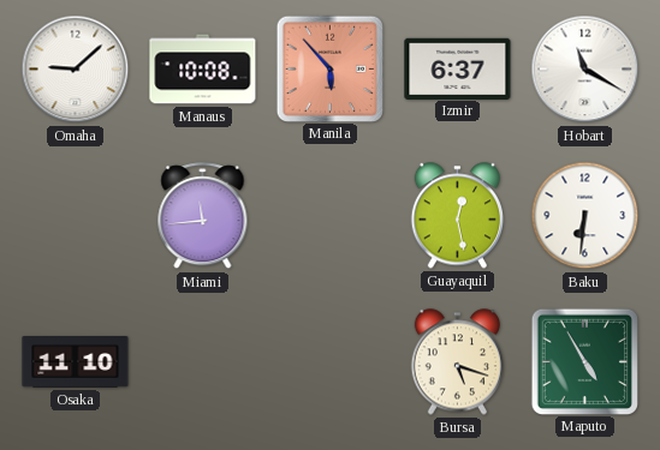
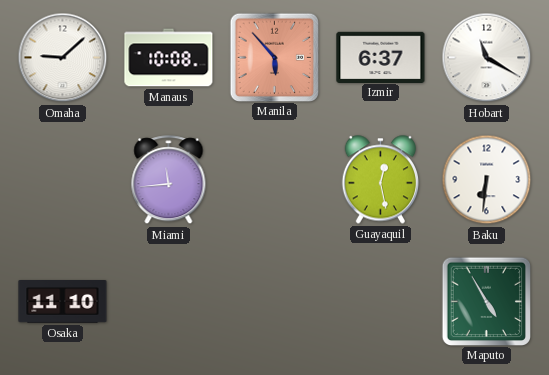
Bursa: 5:18 -> none (457, 362)
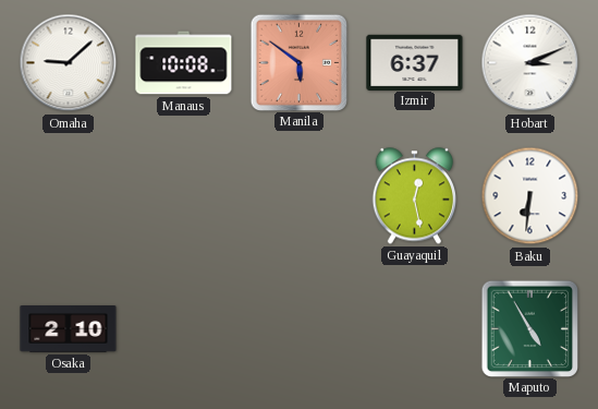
Manila: 5:53 -> 5:51 (298, 62)
Hobart: 11:20 -> 3:11 (530, 63)
Miami: 11:44 -> none (169, 180)
Osaka: 11:10 -> 2:10 (69, 329)
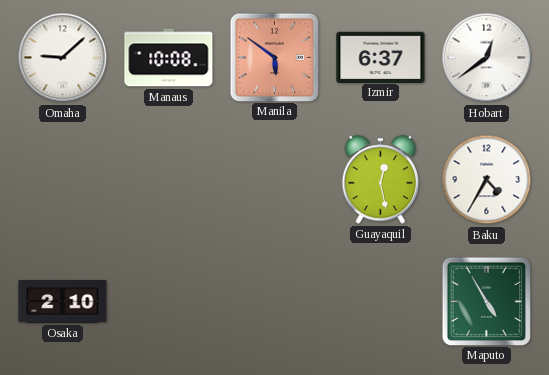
Hobart: 3:11 -> 12:39 (487, 58)
Baku: 6:31 -> 4:35 (487, 180)
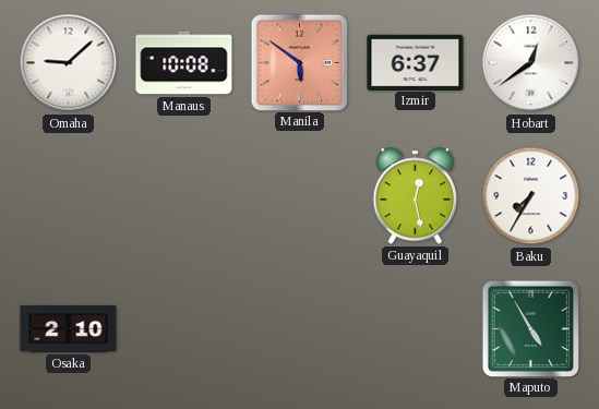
Baku: 4:35 -> 7:35 (531, 196)
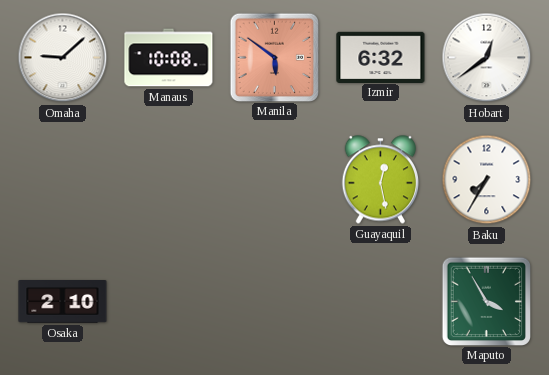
Izmir: 6:37 -> 6:32 (381, 57)
Maputo: 4:55 -> 3:55 (486, 301)
